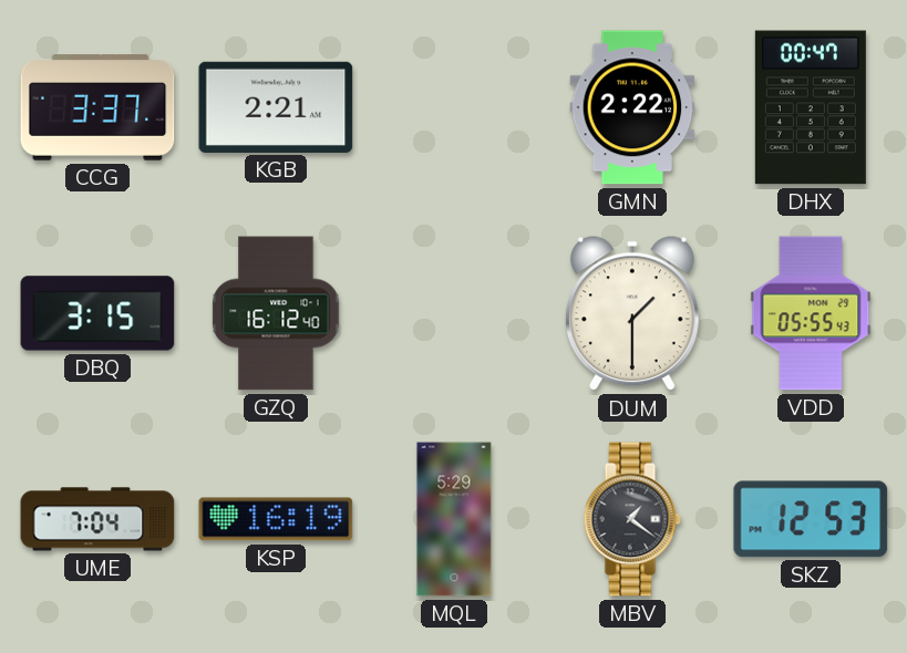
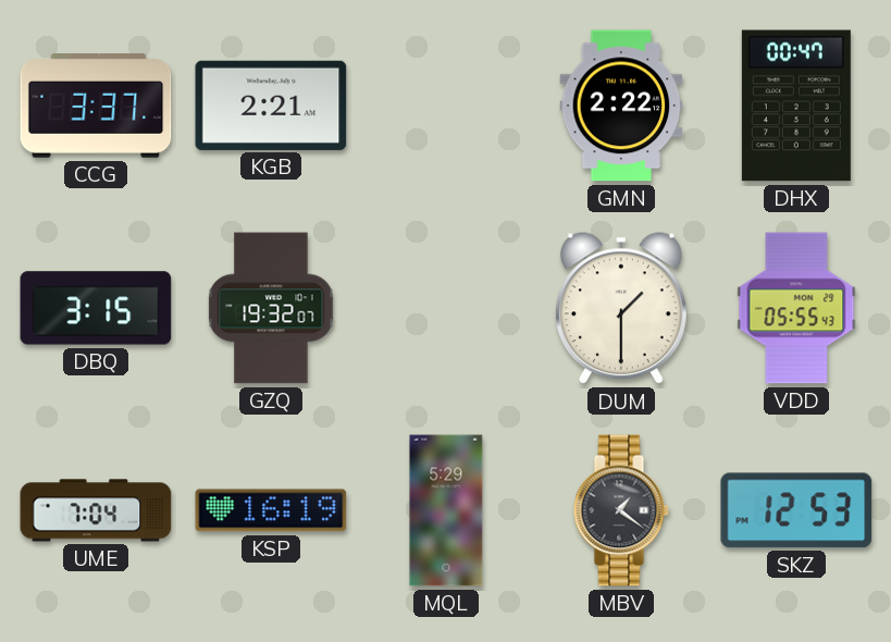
GZQ: 16:12 -> 19:32 (271, 308)
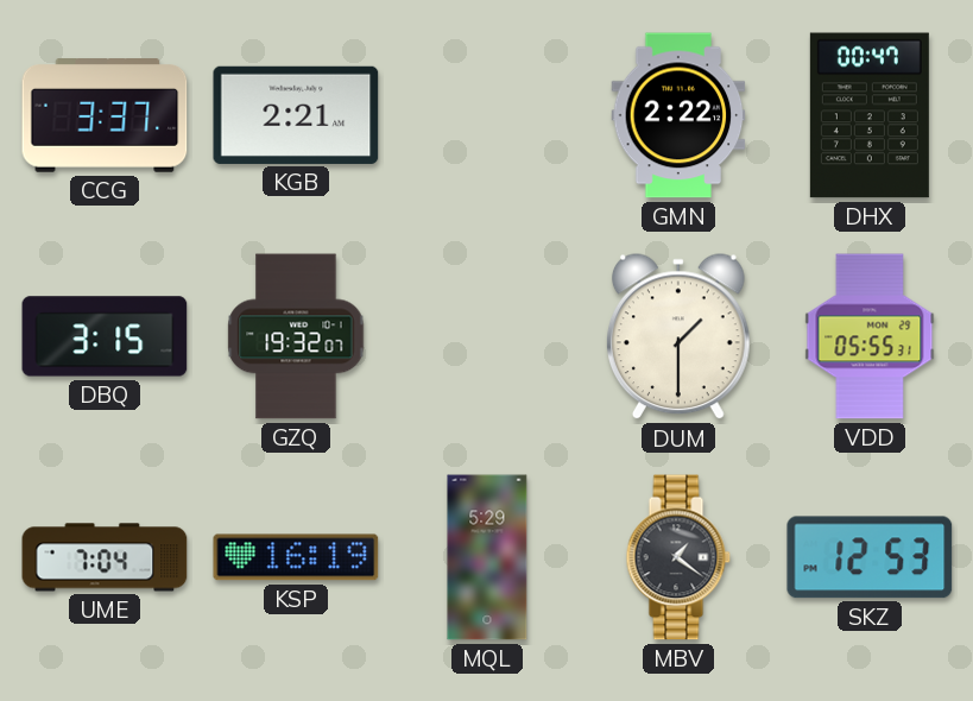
VDD: 05:55:43 -> 05:55:31 (870, 336)
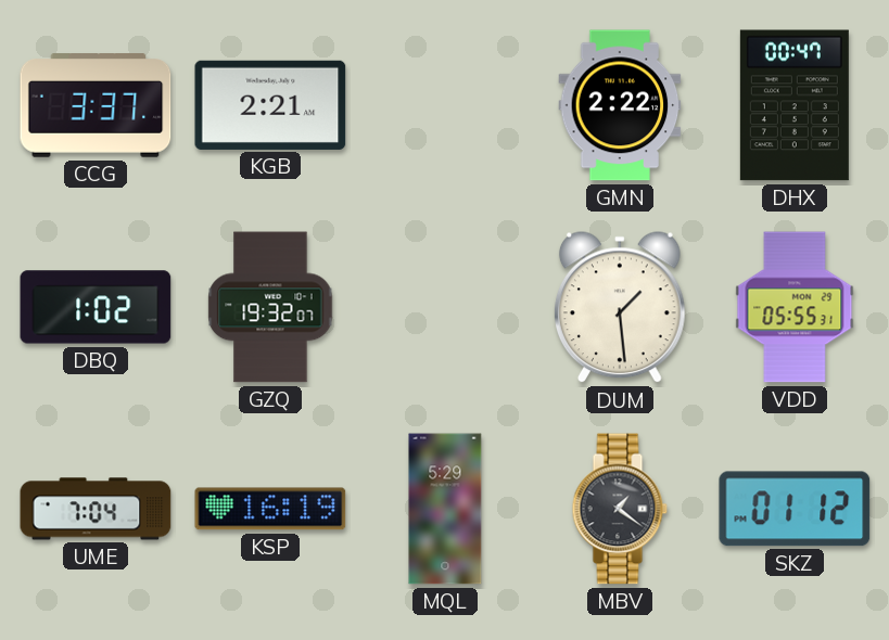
DBQ: 3:15 -> 1:02 (96, 307)
DUM: 1:30 -> 1:29 (620, 308)
SKZ: 12:53 -> 01:12 (795, 509)
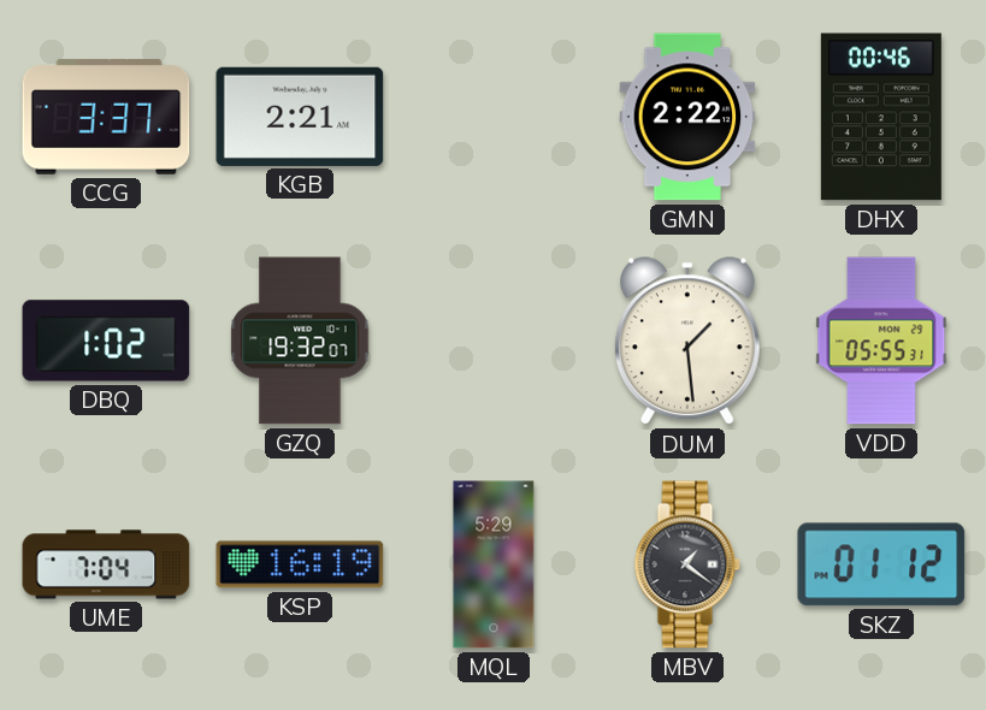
DHX: 00:47 -> 00:46 (881, 117)
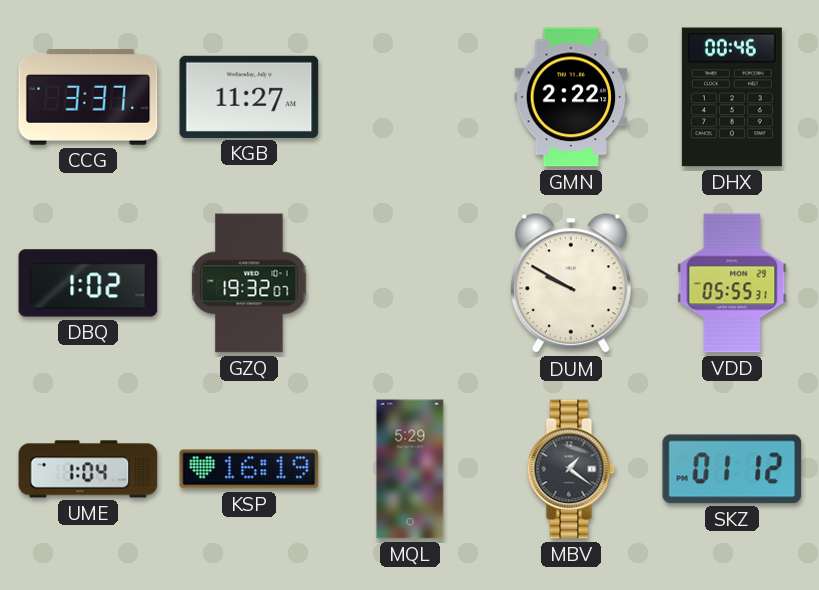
KGB: 2:21 -> 11:27 (249, 97)
DUM: 1:29 -> 9:50 (571, 284)
UME: 7:04 -> 1:04 (88, 469)
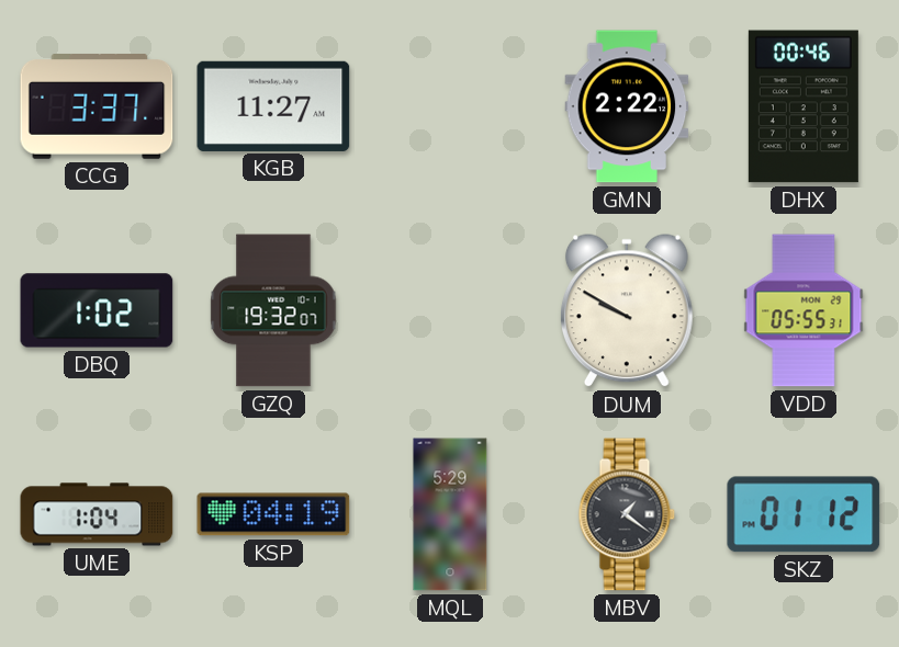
KSP: 16:19 -> 04:19 (273, 514)
